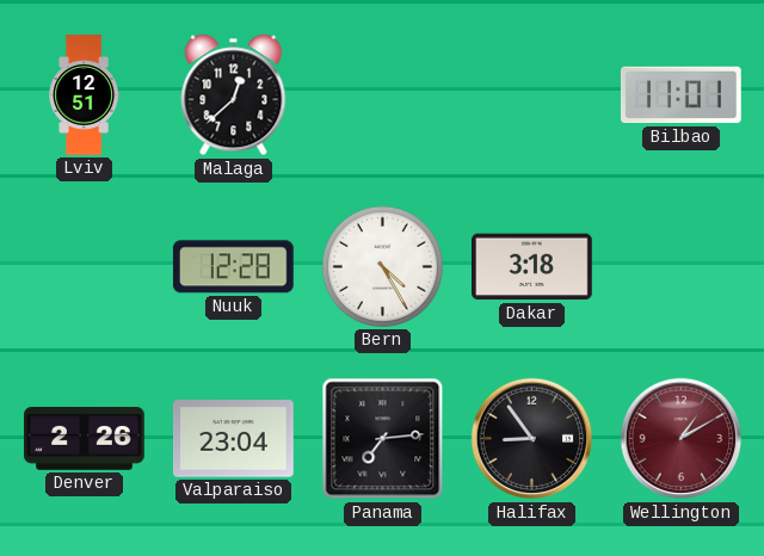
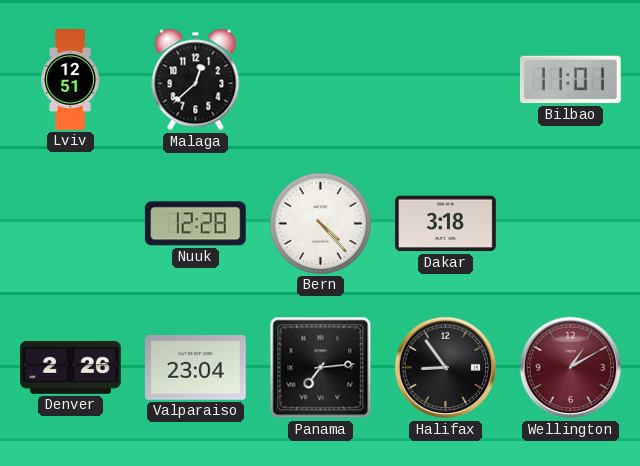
Bern: 4:25 -> 4:23 (320, 223)
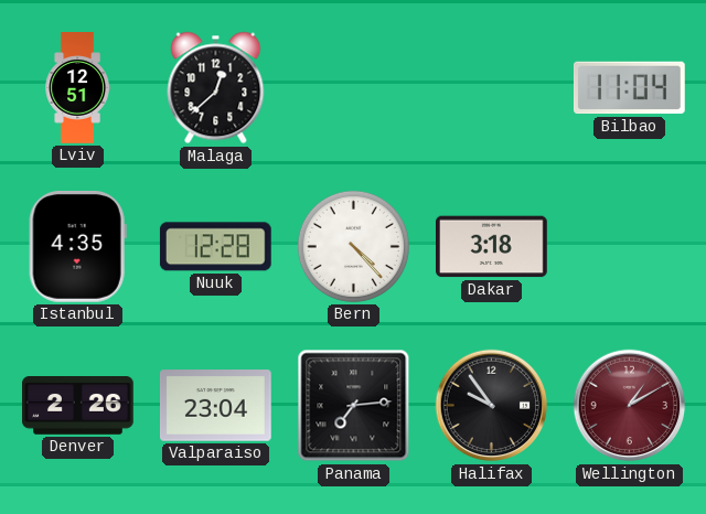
Bilbao: 11:01 -> 11:04 (630, 88)
Istanbul: none -> 4:35 (77, 246)
Halifax: 8:54 -> 9:54 (492, 406)
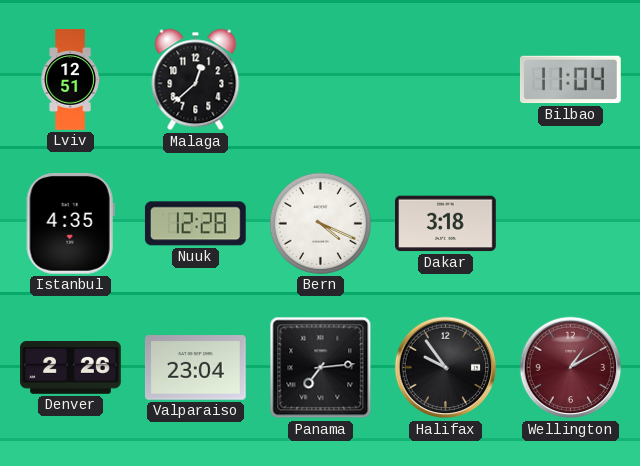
Bern: 4:23 -> 4:19 (320, 223)
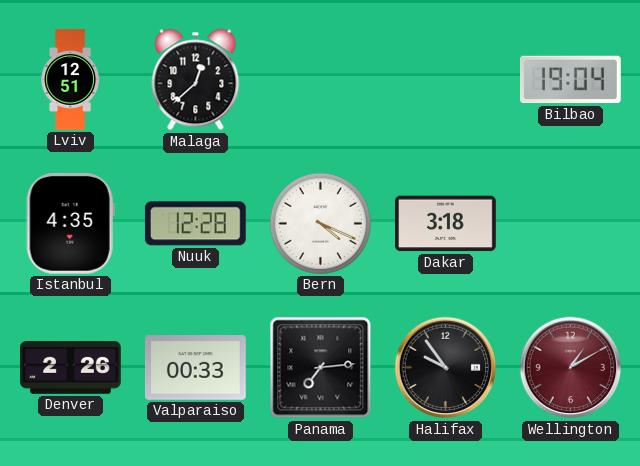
Bilbao: 11:04 -> 19:04 (571, 80)
Valparaiso: 23:04 -> 00:33 (196, 368)
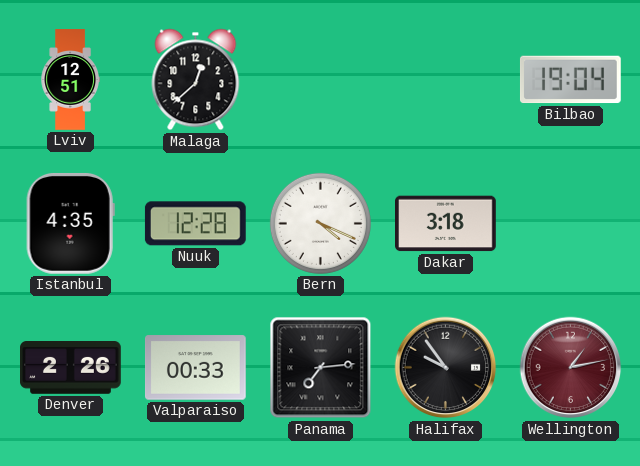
Wellington: 1:10 -> 1:13 (571, 368)
